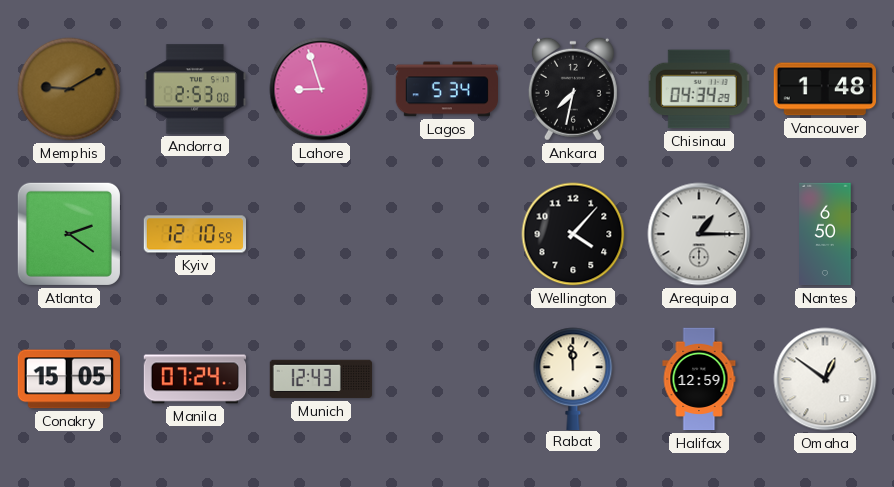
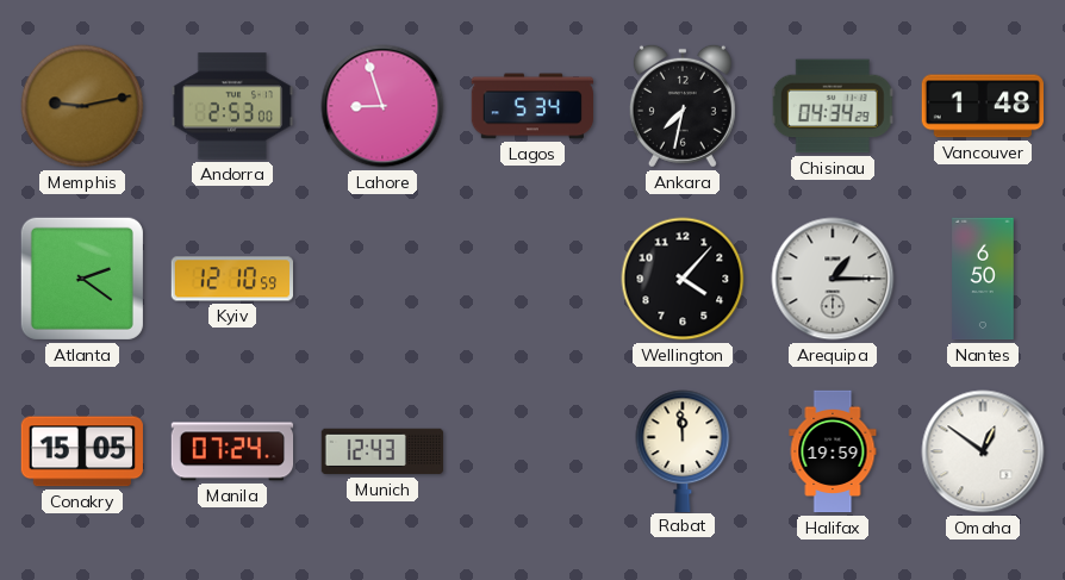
Memphis: 9:10 -> 9:13 (82, 106)
Halifax: 12:59 -> 19:59 (833, 451)
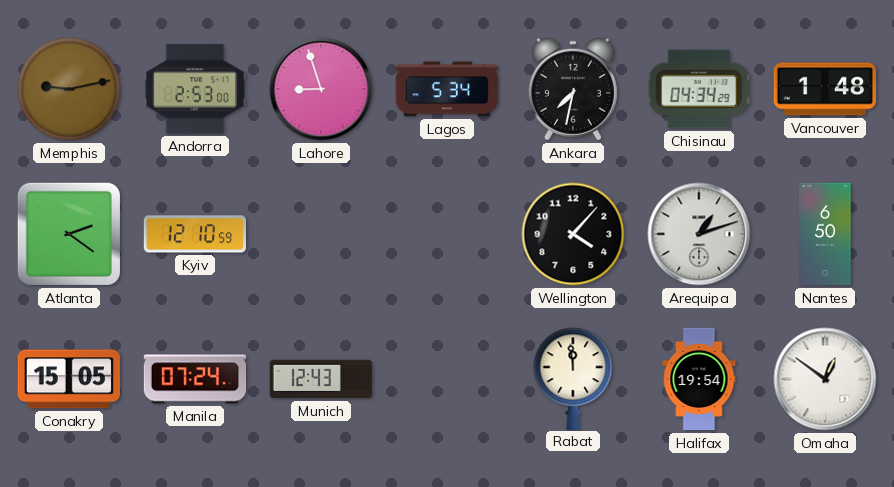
Arequipa: 1:15 -> 1:12 (699, 234)
Halifax: 19:59 -> 19:54 (699, 379)
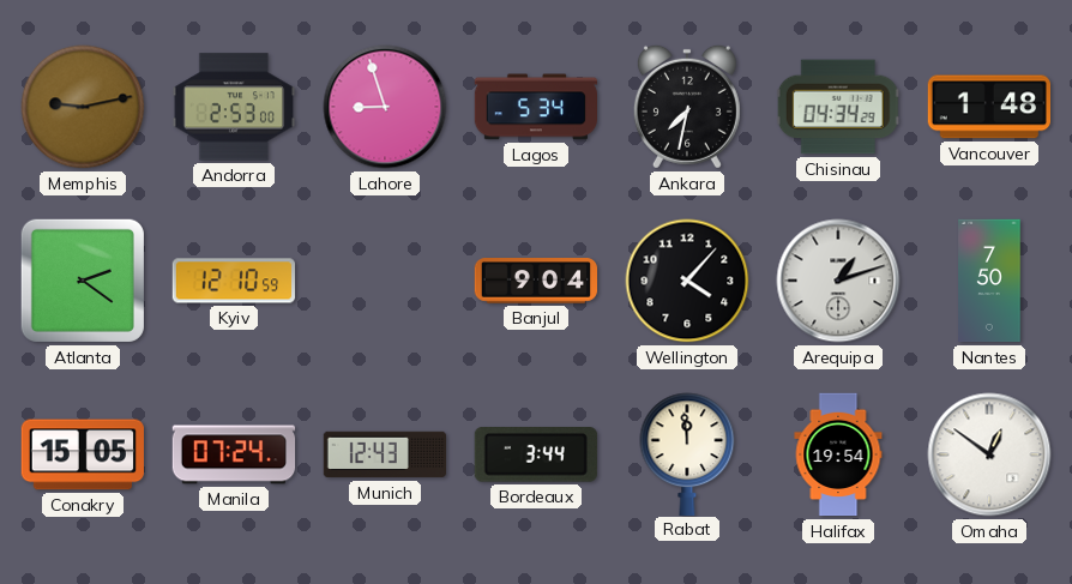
Banjul: none -> 9:04 (536, 281)
Nantes: 6:50 -> 7:50 (989, 281)
Bordeaux: none -> 3:44 (536, 454)
